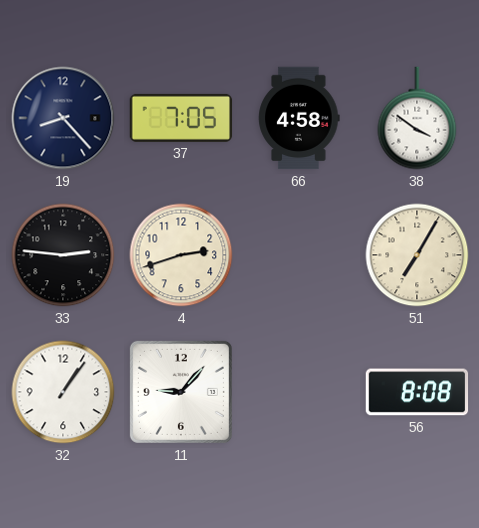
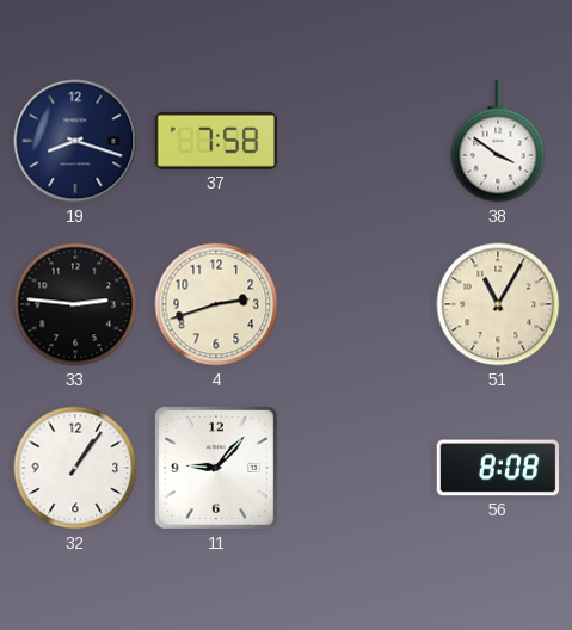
19: 8:23 -> 8:18 (75, 141)
37: 7:05 -> 7:58 (216, 141)
66: 4:58 -> none (299, 118)
51: 7:05 -> 11:05 (498, 304)
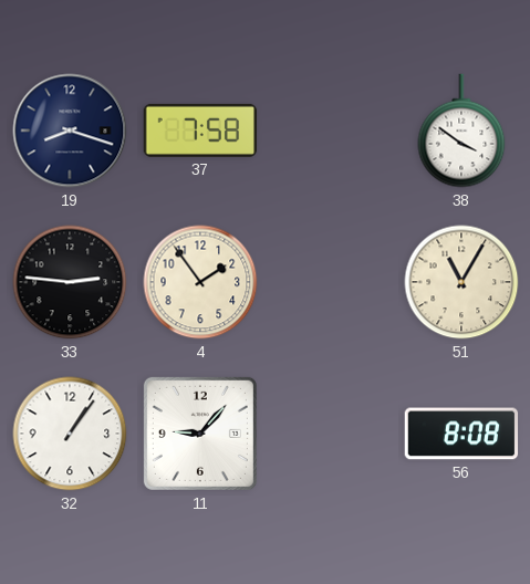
4: 2:42 -> 1:54 (200, 282)
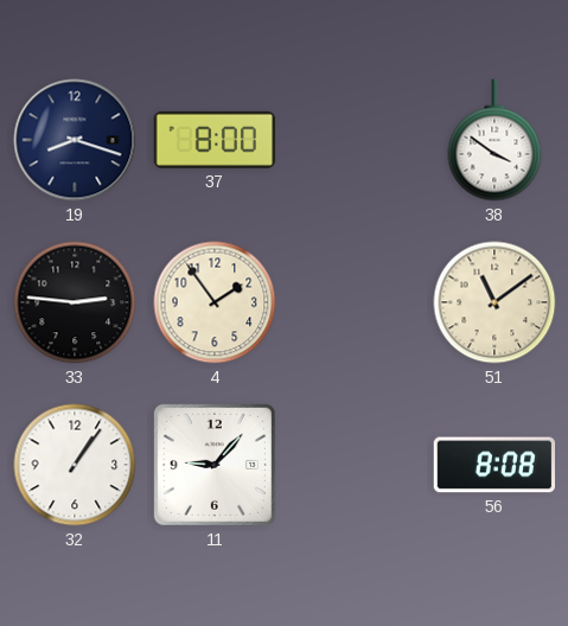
37: 7:58 -> 8:00 (215, 140)
51: 11:05 -> 11:09 (494, 302)
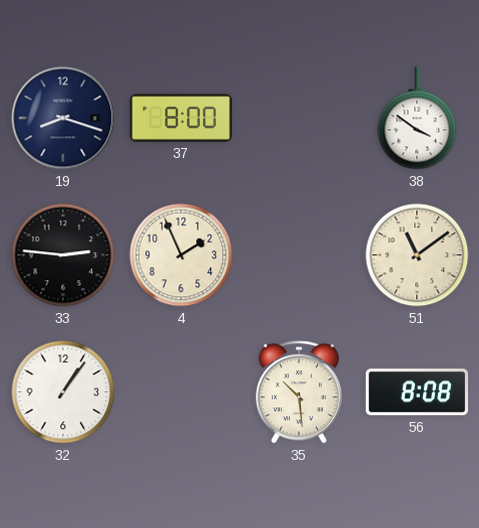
4: 1:54 -> 1:56 (181, 255)
11: 9:07 -> none (215, 465)
35: none -> 10:29 (299, 392)
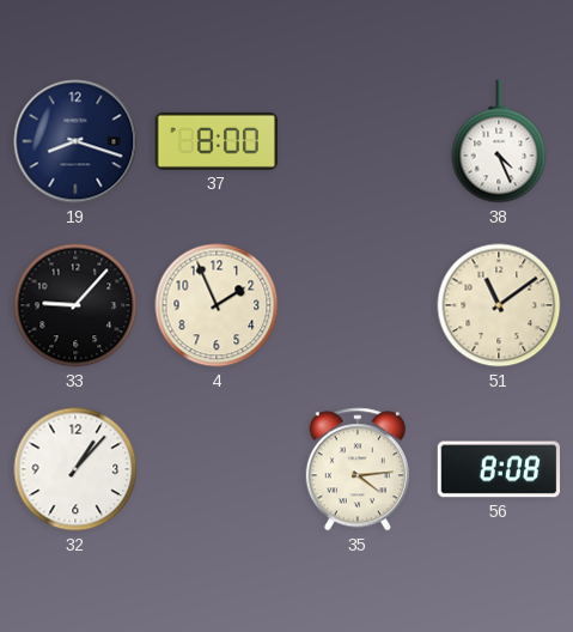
38: 3:51 -> 4:26 (499, 141)
33: 2:46 -> 9:07 (75, 305)
32: 1:06 -> 1:07 (75, 469)
35: 10:29 -> 4:14 (358, 469)
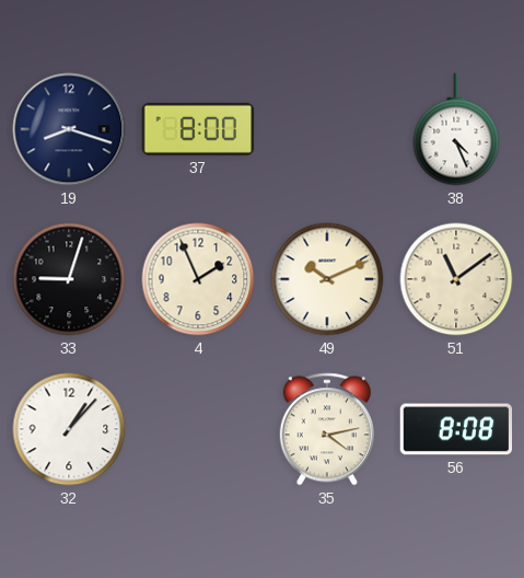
33: 9:07 -> 9:03 (69, 279)
49: none -> 10:11 (327, 279)
35: 4:14 -> 4:13 (327, 429)
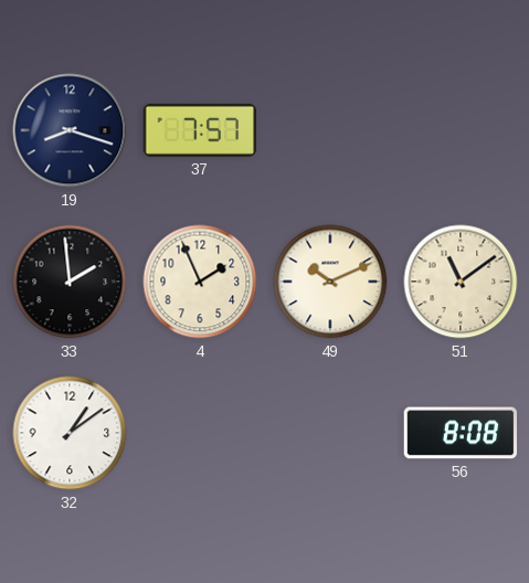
37: 8:00 -> 7:57 (200, 130)
38: 4:26 -> none (456, 129)
33: 9:03 -> 1:59 (70, 282)
32: 1:07 -> 1:09 (70, 433)
35: 4:13 -> none (327, 429)
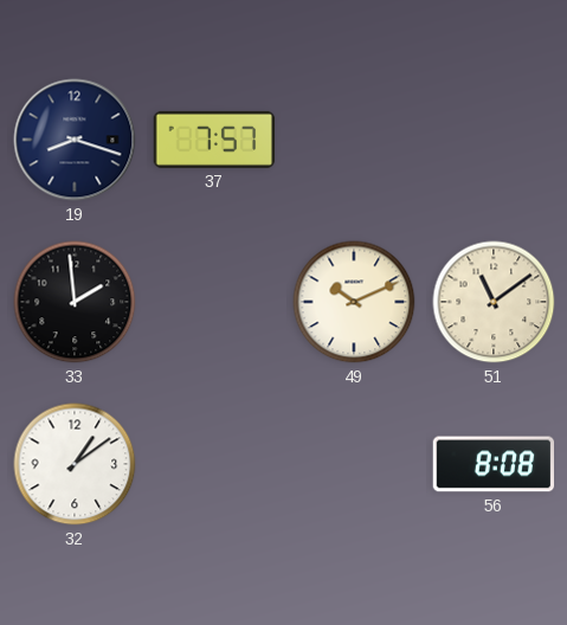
4: 1:56 -> none (200, 282)
